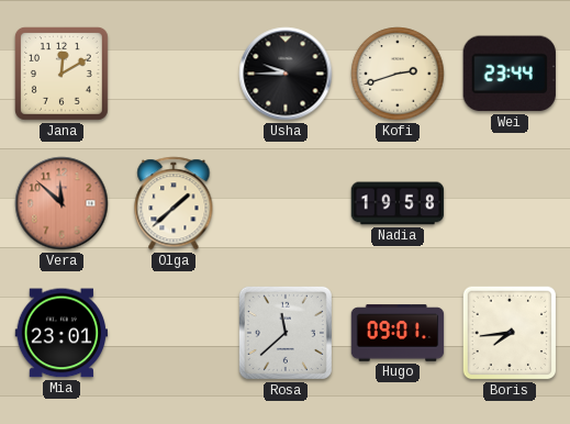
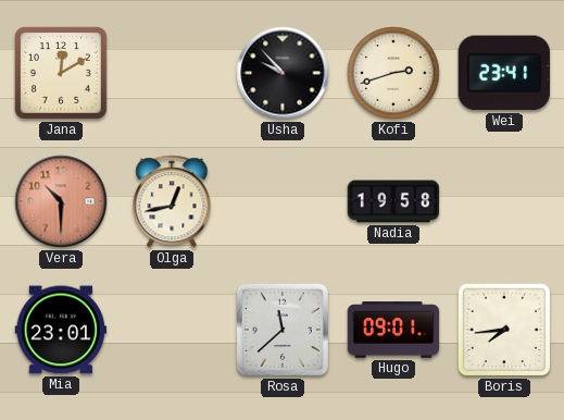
Usha: 9:45 -> 9:53 (283, 73)
Wei: 23:44 -> 23:41 (504, 73)
Vera: 11:52 -> 10:30 (61, 201)
Olga: 1:38 -> 12:43 (172, 201)
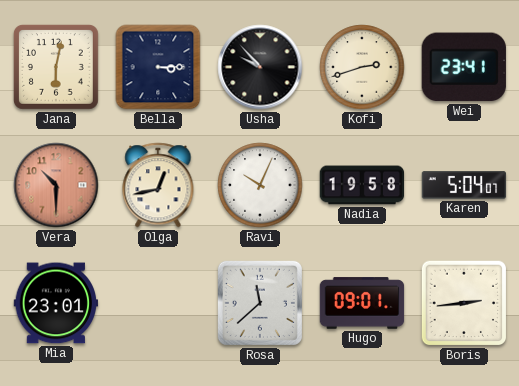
Jana: 12:10 -> 6:02 (56, 67)
Bella: none -> 3:15 (158, 67)
Ravi: none -> 10:04 (260, 185)
Karen: none -> 5:04 (464, 185)
Boris: 7:44 -> 2:44 (464, 303)
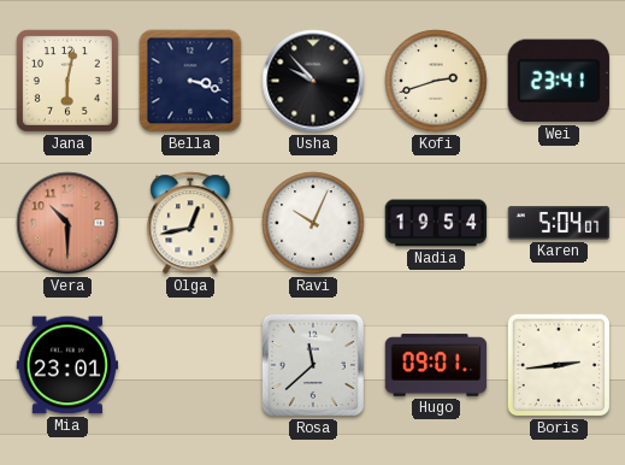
Bella: 3:15 -> 3:18 (190, 81)
Nadia: 19:58 -> 19:54 (436, 223)
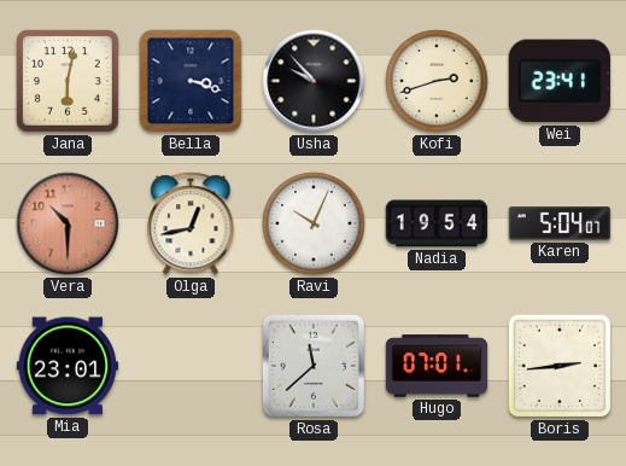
Hugo: 09:01 -> 07:01 (437, 366)
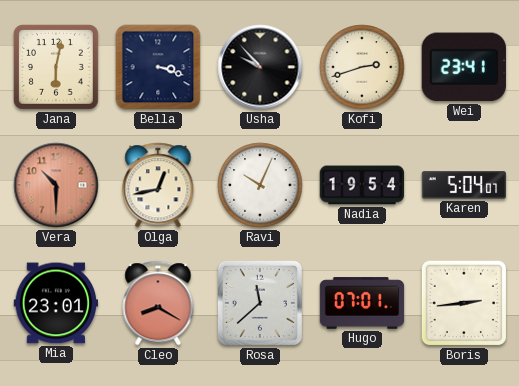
Cleo: none -> 8:20 (158, 303)
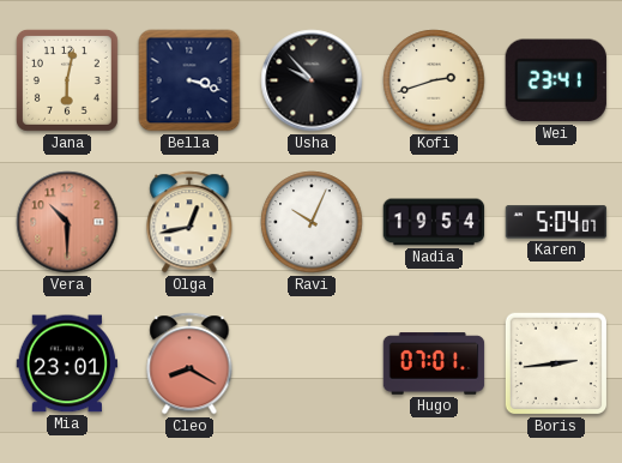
Rosa: 11:38 -> none (260, 303)
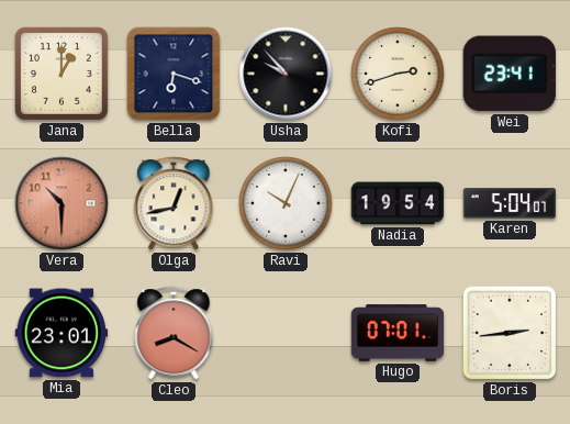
Jana: 6:02 -> 1:00 (62, 74)
Bella: 3:18 -> 6:18 (174, 74)
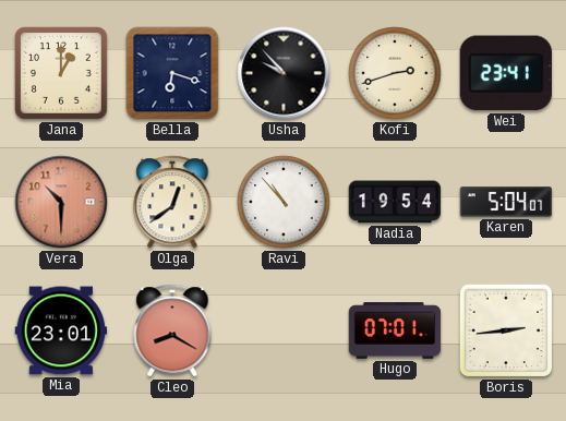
Olga: 12:43 -> 12:39 (172, 202)
Ravi: 10:04 -> 10:53 (284, 202)
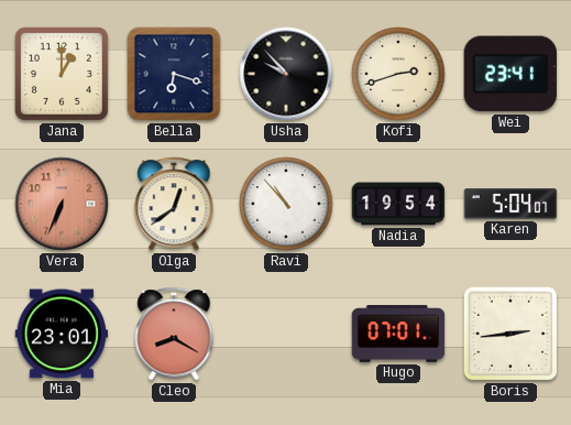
Vera: 10:30 -> 6:34 (62, 204)
